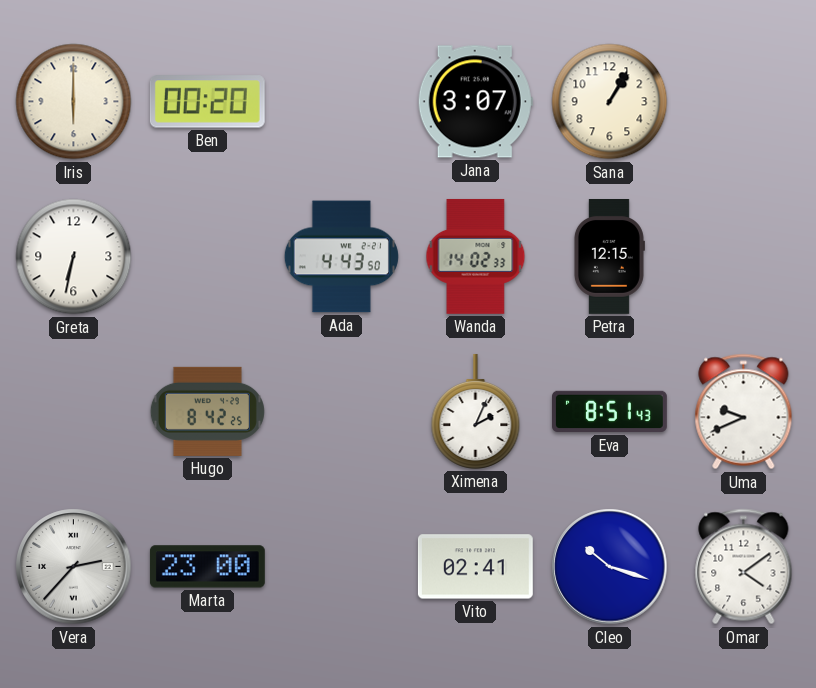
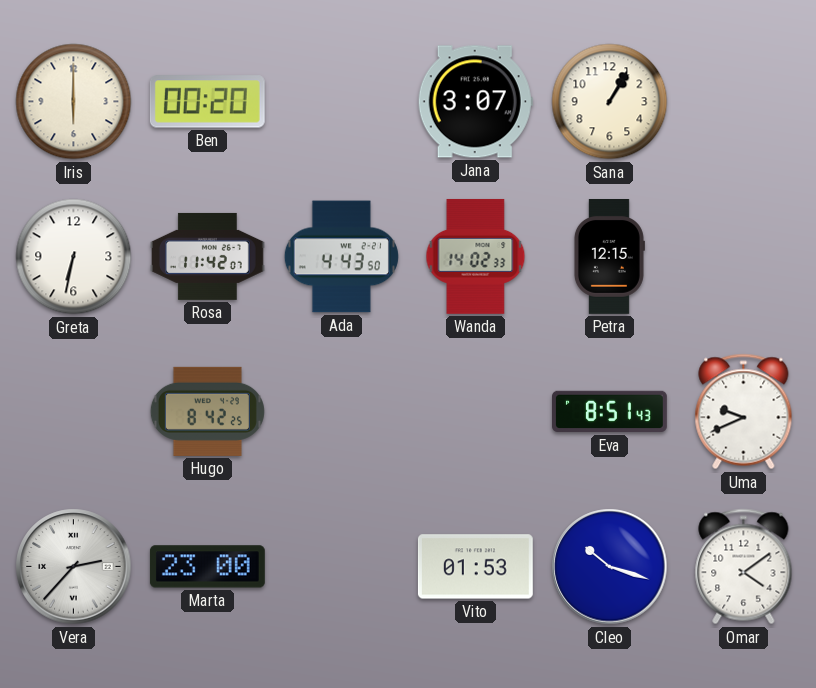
Rosa: none -> 11:42 (207, 256)
Ximena: 2:04 -> none (476, 411)
Vito: 02:41 -> 01:53 (475, 567)
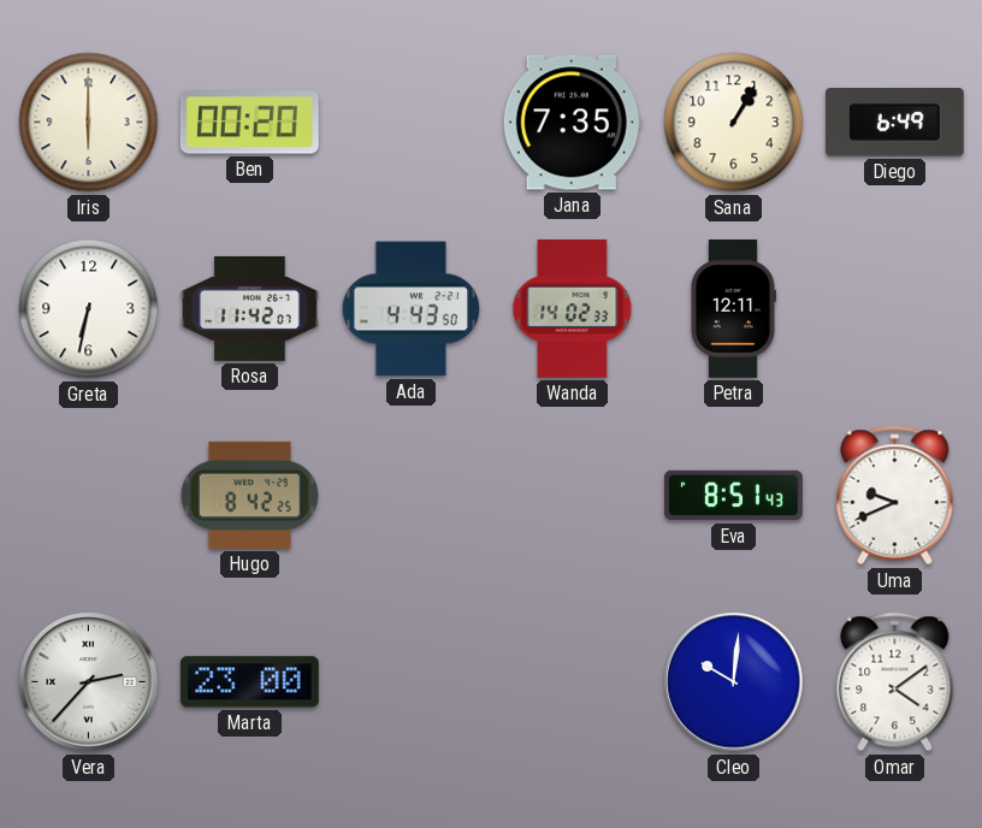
Jana: 3:07 -> 7:35 (572, 123)
Diego: none -> 6:49 (894, 123)
Petra: 12:15 -> 12:11 (733, 309)
Vito: 01:53 -> none (475, 567)
Cleo: 10:18 -> 10:01 (734, 682)
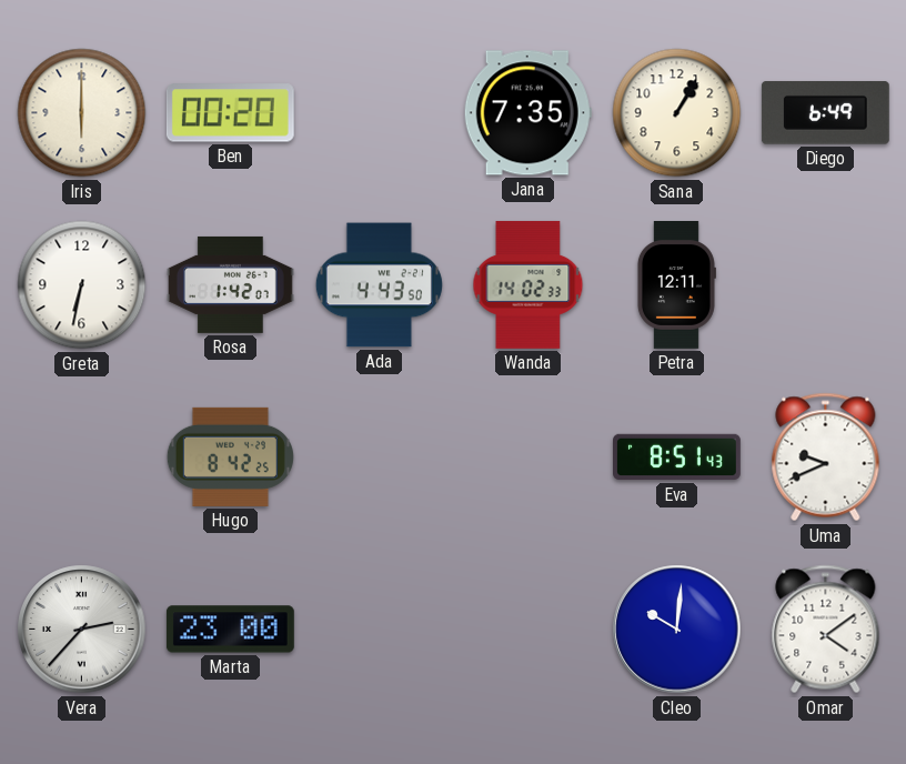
Rosa: 11:42 -> 1:42 (230, 284)
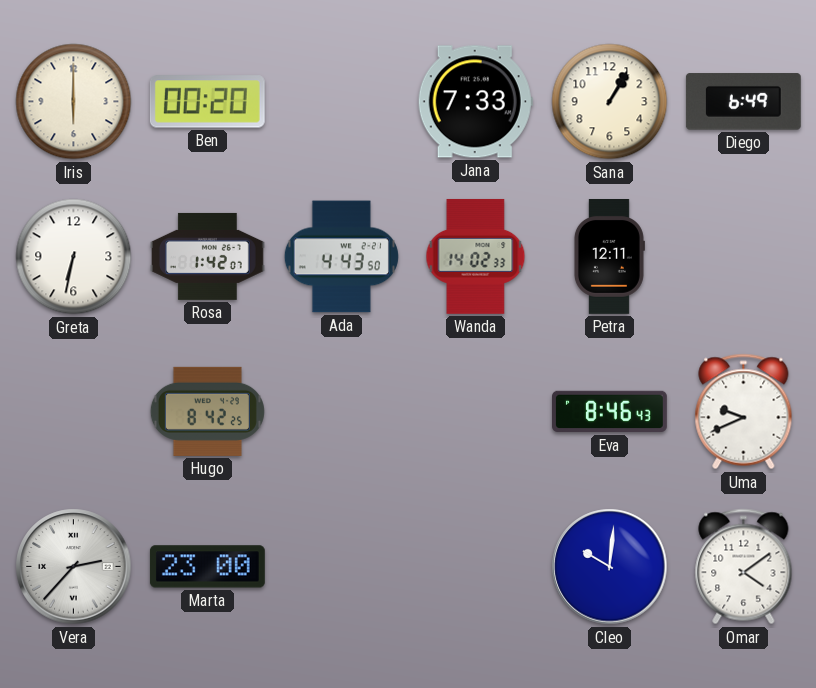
Jana: 7:35 -> 7:33 (475, 102)
Eva: 8:51 -> 8:46 (610, 412)
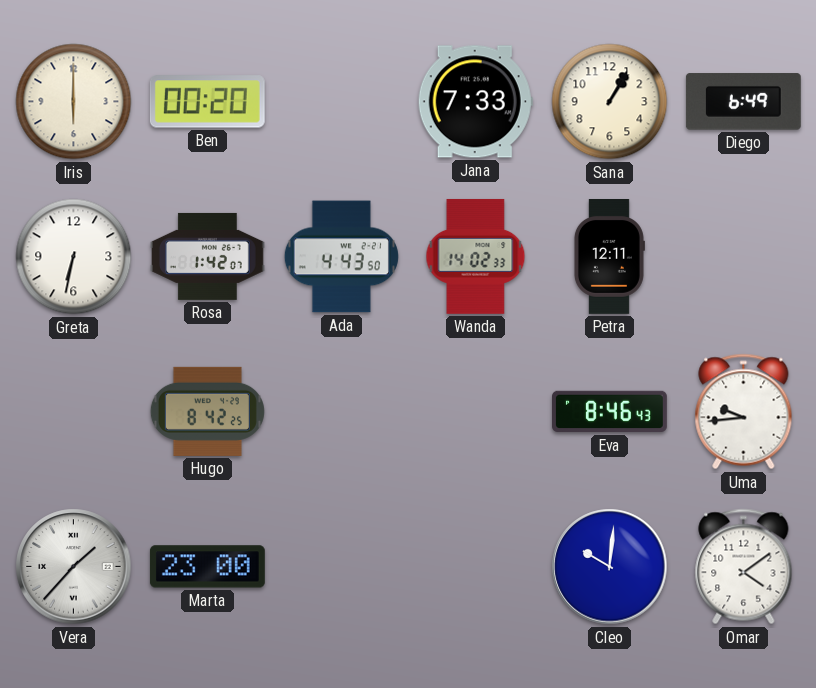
Uma: 9:41 -> 9:44 (744, 412)
Vera: 2:37 -> 1:37 (74, 567)
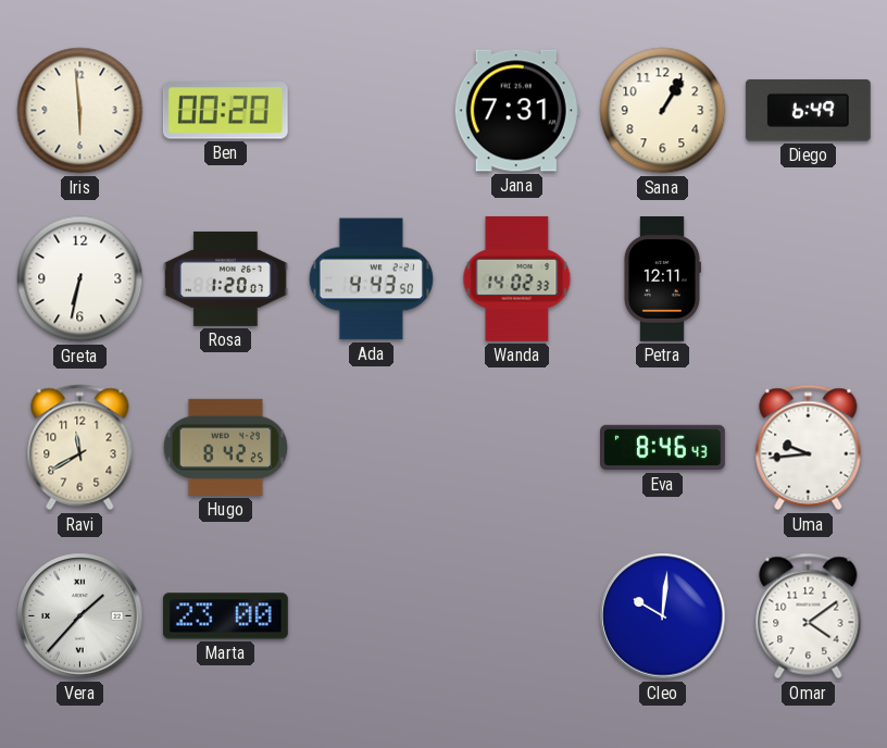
Iris: 6:00 -> 5:59 (80, 111)
Jana: 7:33 -> 7:31 (516, 111)
Rosa: 1:42 -> 1:20 (225, 278)
Ravi: none -> 11:40 (80, 448)
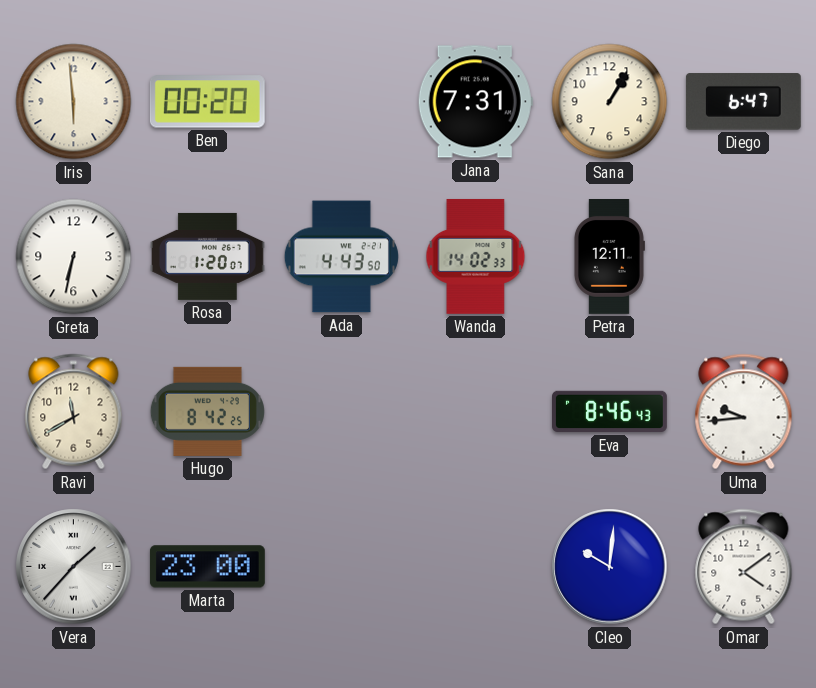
Diego: 6:49 -> 6:47 (743, 102)
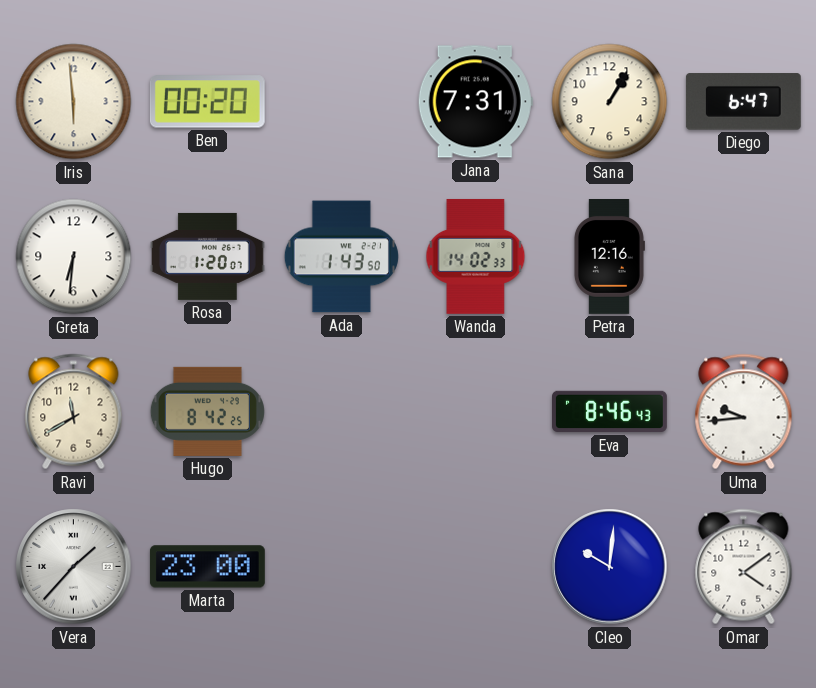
Greta: 6:32 -> 6:31 (74, 257)
Ada: 4:43 -> 1:43 (341, 257)
Petra: 12:11 -> 12:16 (609, 257)
